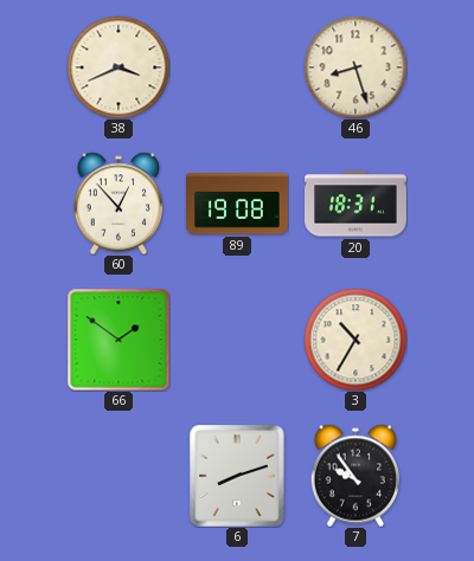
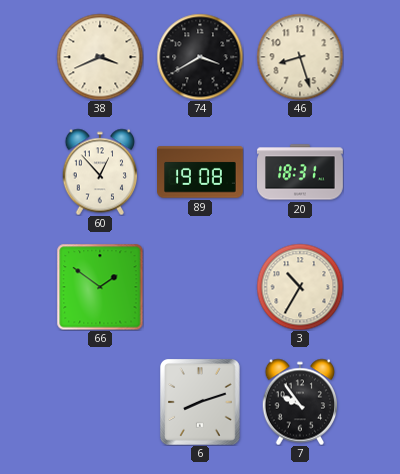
74: none -> 3:40 (200, 57)
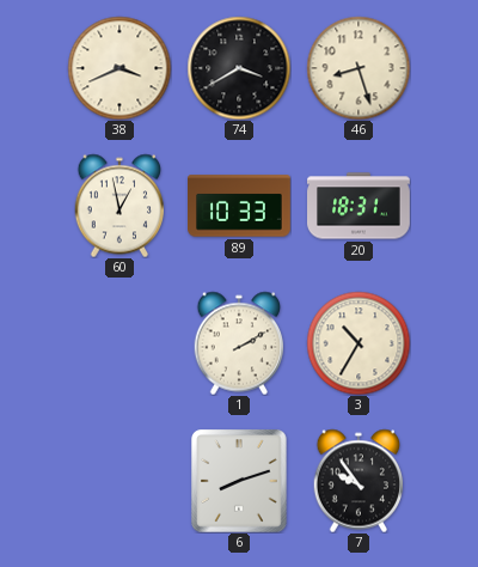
60: 12:53 -> 12:58 (119, 206)
89: 19:08 -> 10:33 (240, 206)
66: 1:51 -> none (100, 287)
1: none -> 2:10 (239, 343)
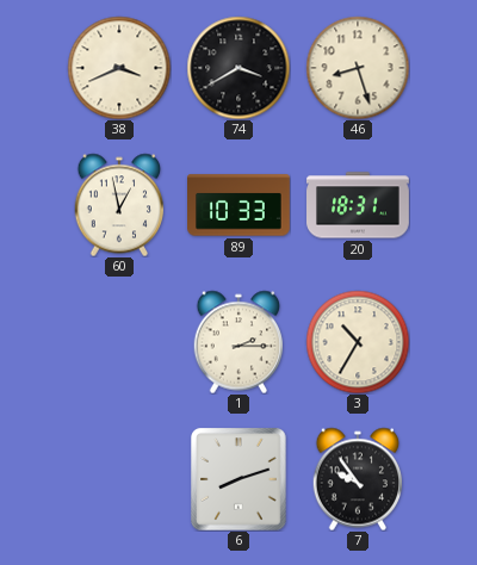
1: 2:10 -> 2:15 (238, 342)
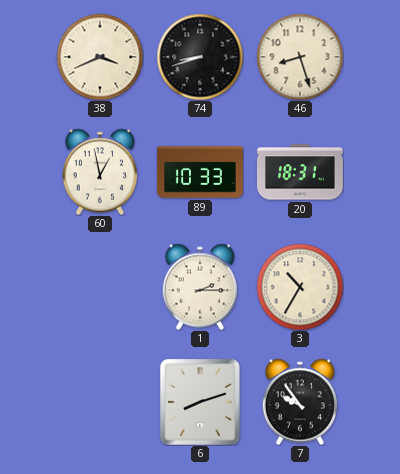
74: 3:40 -> 8:42 (200, 57)
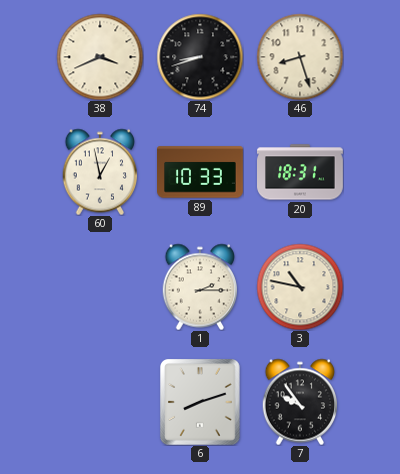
3: 10:35 -> 10:47 (300, 287)
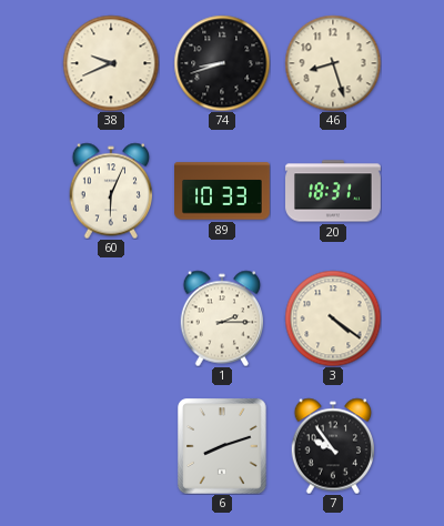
38: 3:41 -> 9:41 (111, 63)
60: 12:58 -> 6:04 (111, 191)
3: 10:47 -> 4:21 (333, 318)
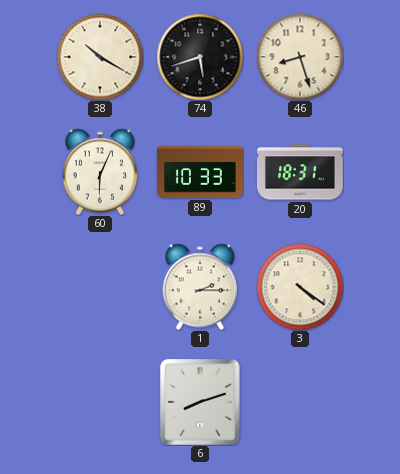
38: 9:41 -> 10:20 (100, 57)
74: 8:42 -> 5:42 (200, 57)
7: 9:54 -> none (333, 446)
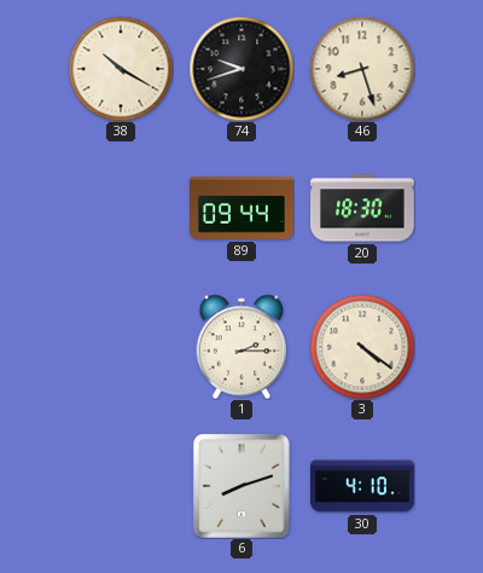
74: 5:42 -> 9:42 (241, 69)
60: 6:04 -> none (100, 172)
89: 10:33 -> 09:44 (243, 208)
20: 18:31 -> 18:30 (362, 208)
30: none -> 4:10 (362, 486)
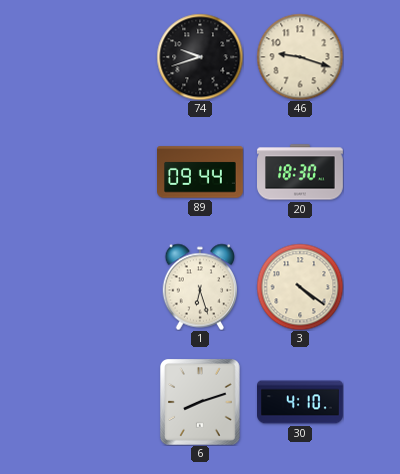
38: 10:20 -> none (121, 69)
46: 8:27 -> 9:18 (300, 57)
1: 2:15 -> 6:27 (200, 287)
